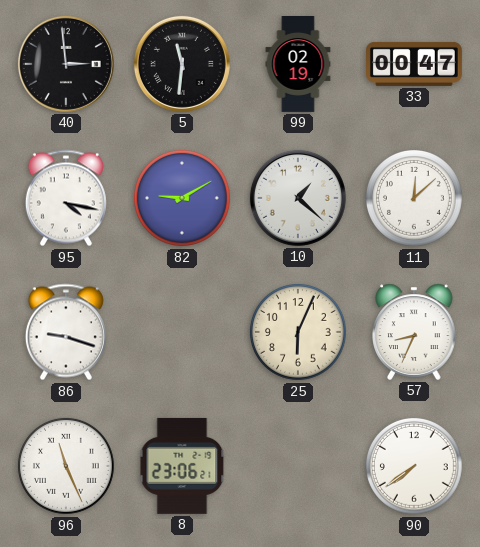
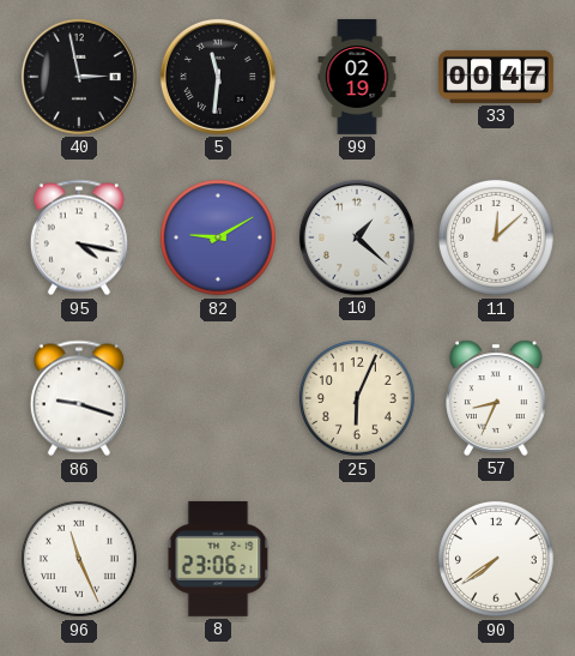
40: 2:59 -> 2:58 (79, 77)
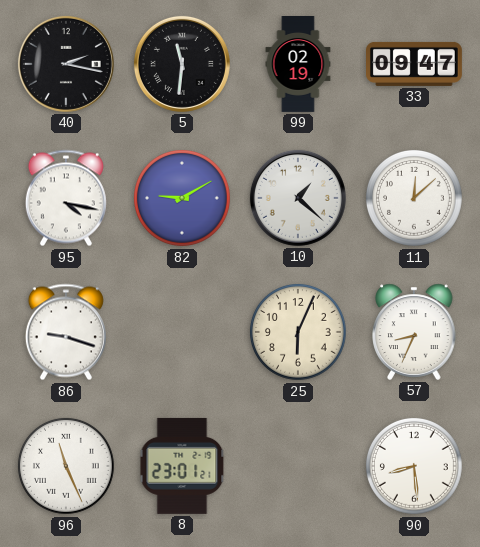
40: 2:58 -> 2:17 (66, 64)
33: 00:47 -> 09:47 (415, 64)
8: 23:06 -> 23:01 (182, 466)
90: 7:39 -> 8:29 (415, 467)
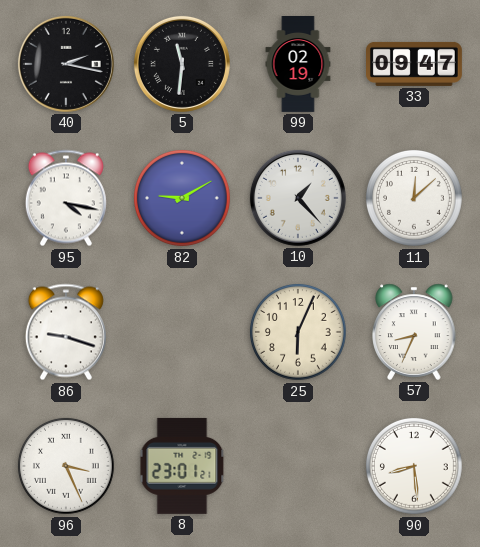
10: 1:22 -> 1:23 (298, 198)
96: 11:26 -> 3:26 (67, 467)
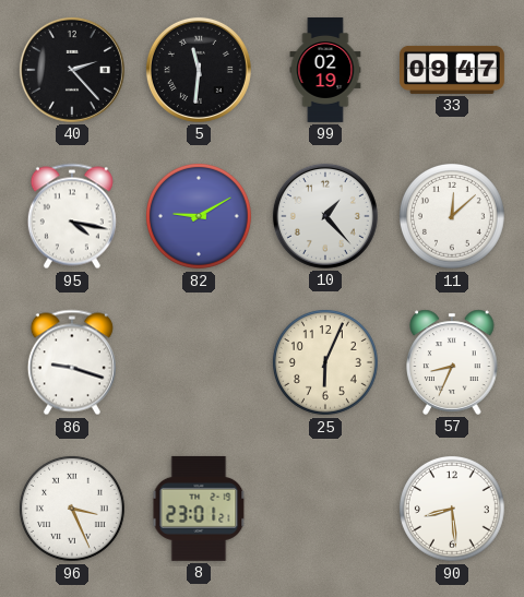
40: 2:17 -> 2:23 (72, 70)
